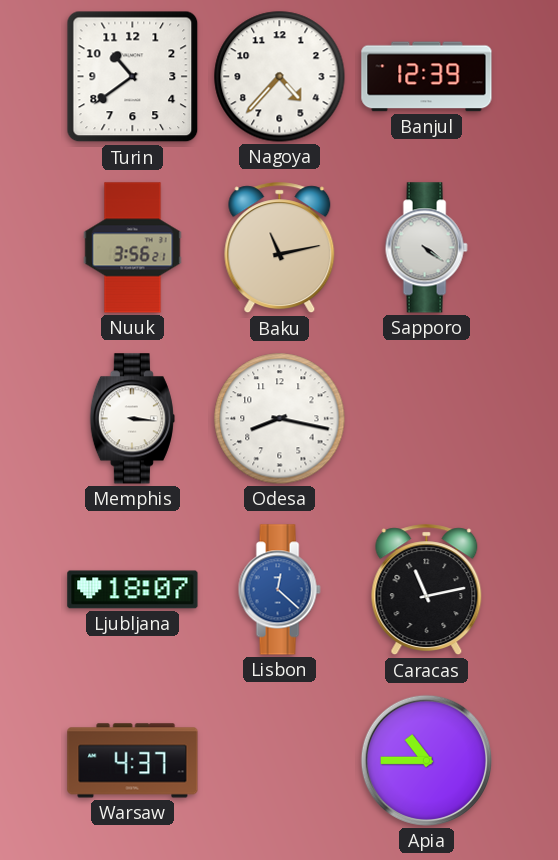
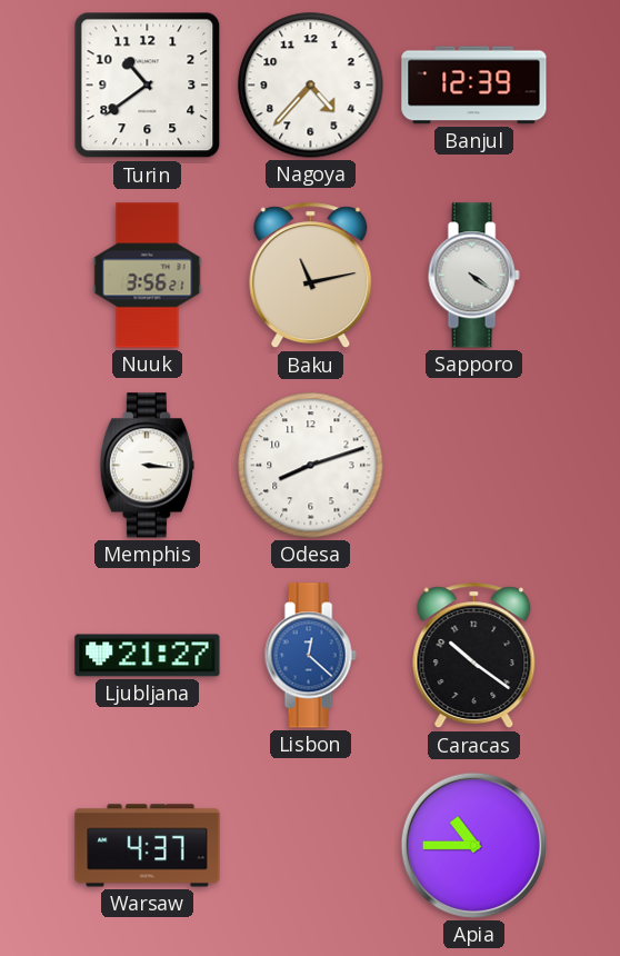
Odesa: 8:17 -> 8:12 (311, 466)
Ljubljana: 18:07 -> 21:27 (148, 656)
Caracas: 11:13 -> 10:21 (474, 656)
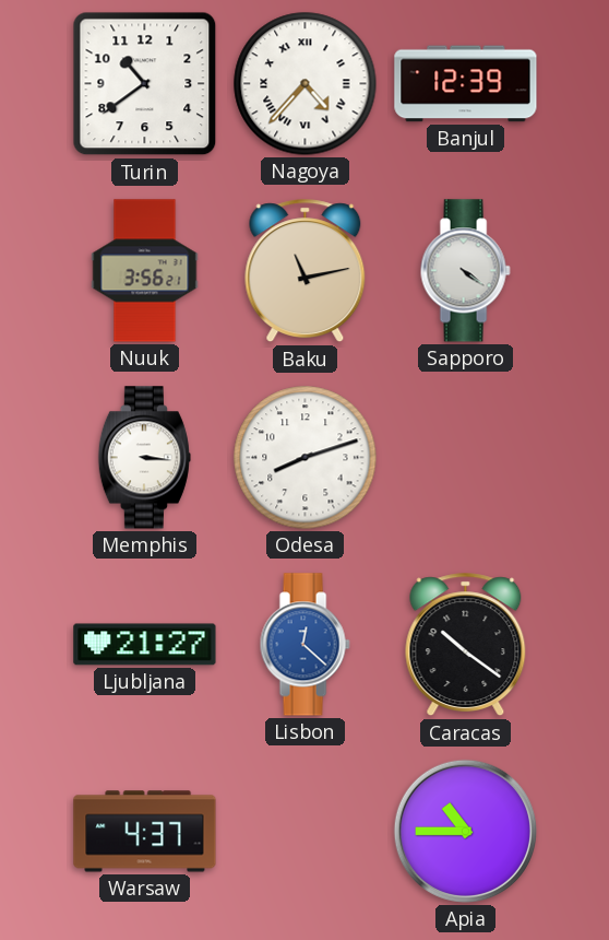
Nagoya numerals: Arabic -> Roman (306, 84)
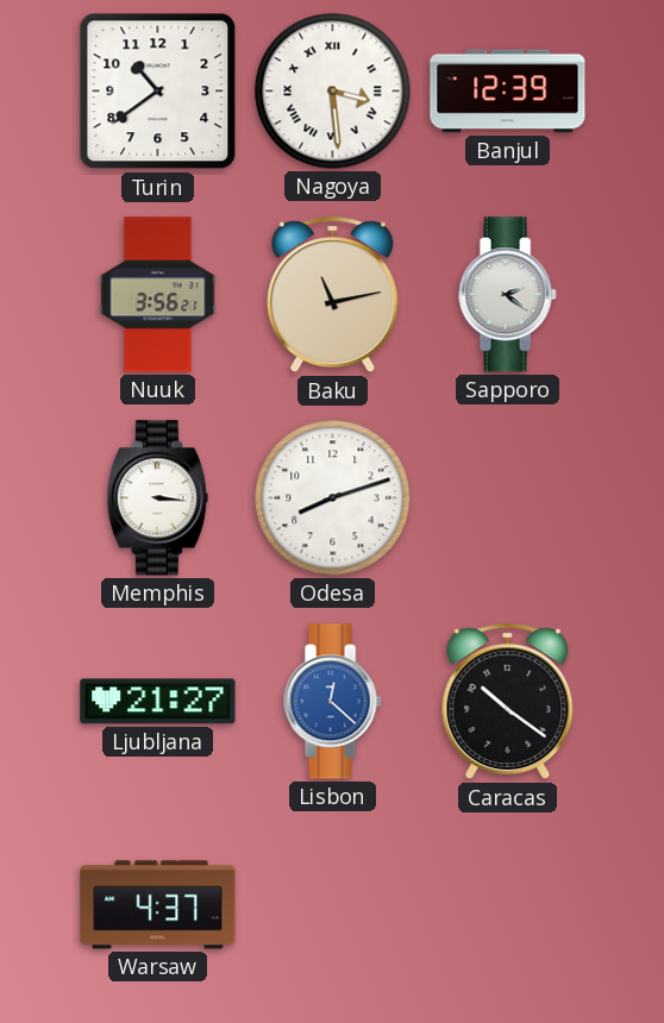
Nagoya: 4:37 -> 3:29 (333, 92)
Sapporo: 4:21 -> 2:21 (507, 295)
Apia: 10:45 -> none (465, 831)
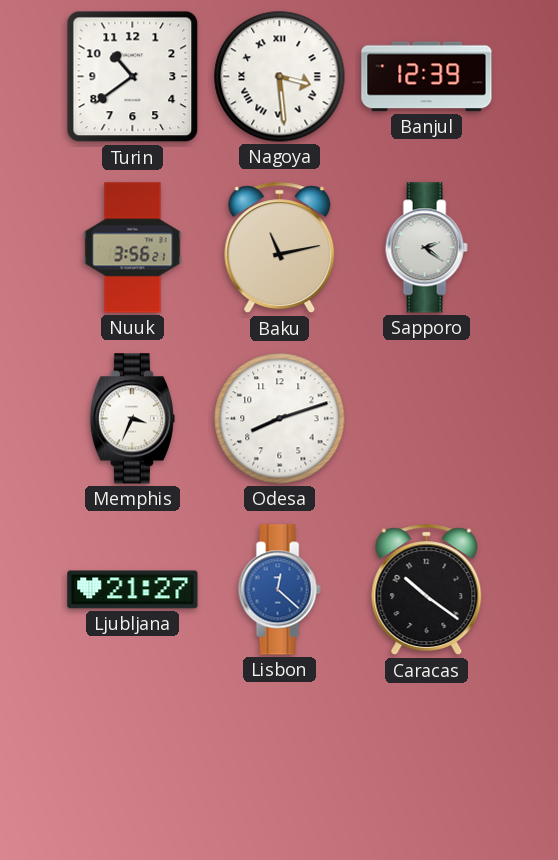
Memphis: 3:16 -> 3:34 (132, 419)
Warsaw: 4:37 -> none (158, 905)
